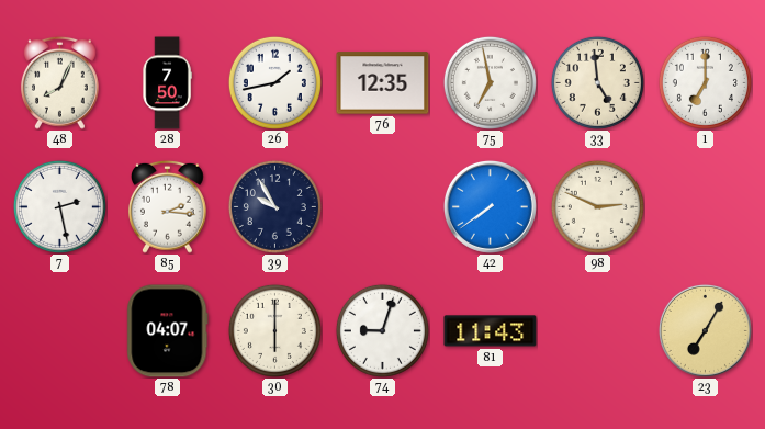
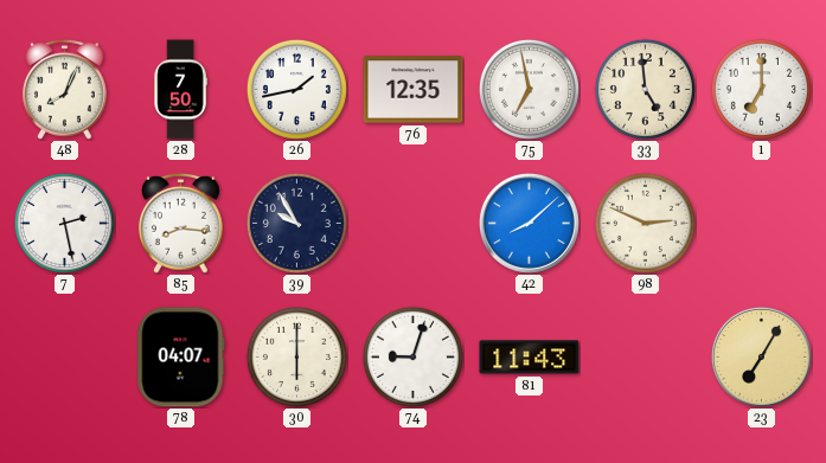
85: 2:16 -> 8:16 (181, 223)
42: 7:39 -> 8:08 (529, 223)
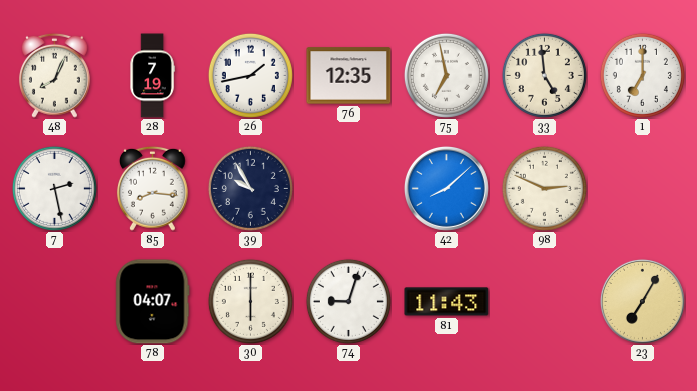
28: 7:50 -> 7:19 (152, 76)
